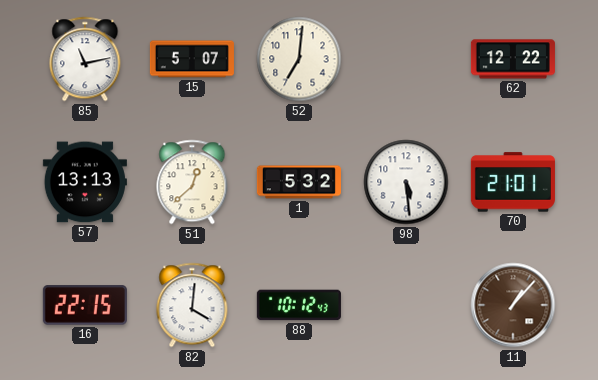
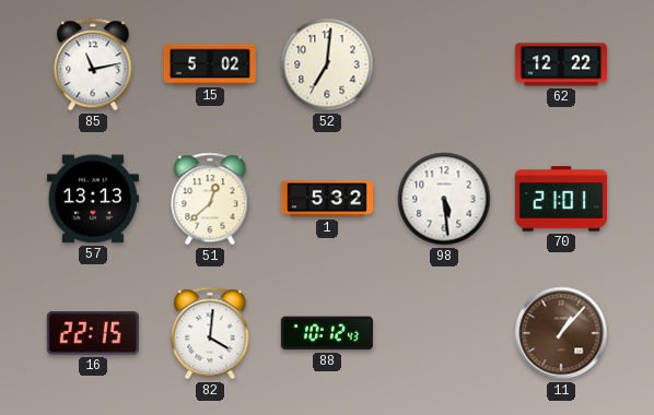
15: 5:07 -> 5:02 (210, 64)
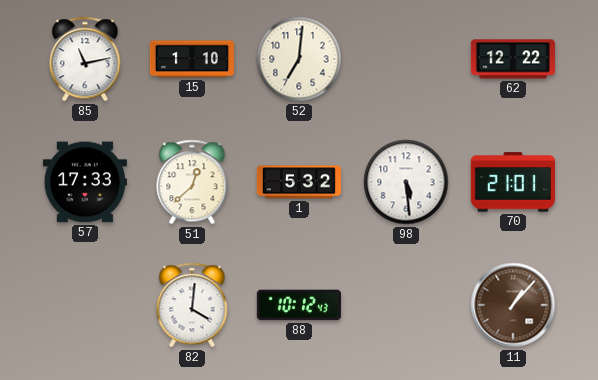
15: 5:02 -> 1:10 (192, 59)
57: 13:13 -> 17:33 (85, 182)
16: 22:15 -> none (93, 333)
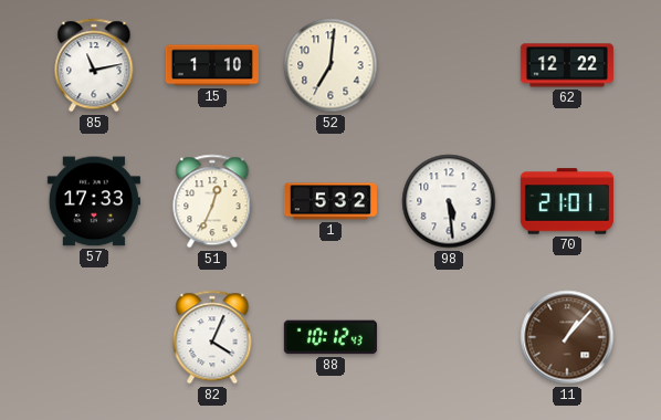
51: 12:38 -> 12:34 (212, 201)
82: 4:01 -> 4:04 (212, 337)
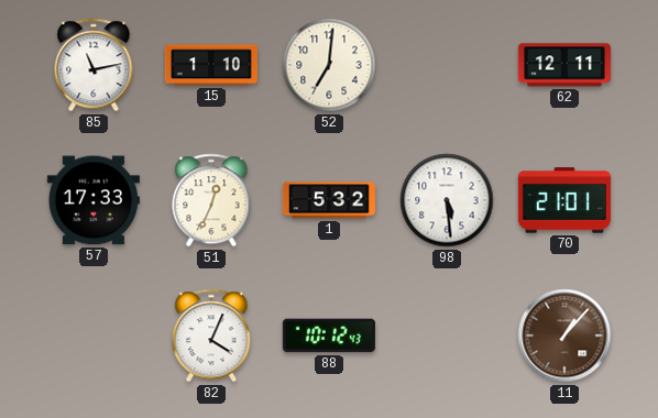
62: 12:22 -> 12:11 (564, 65)
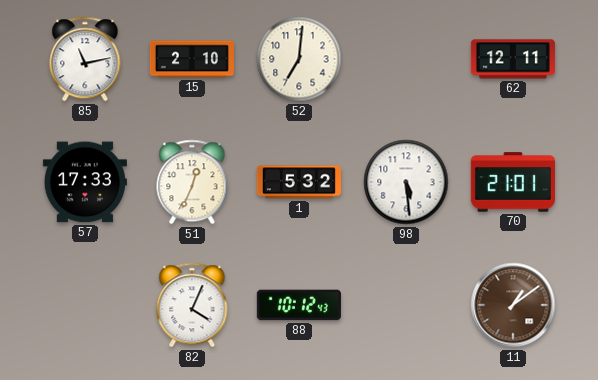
15: 1:10 -> 2:10 (192, 59)
11: 1:07 -> 1:09 (513, 305)
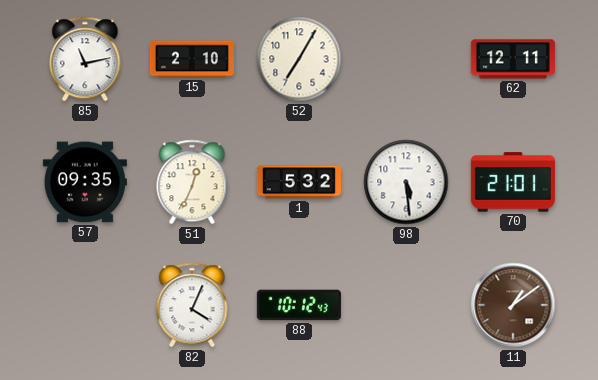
52: 7:01 -> 7:05 (299, 59)
57: 17:33 -> 09:35 (85, 182)
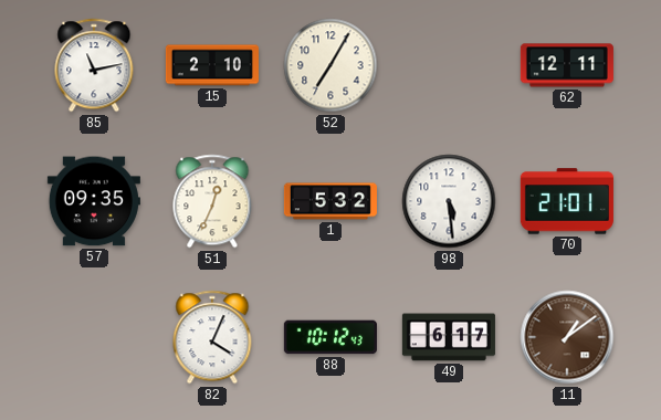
49: none -> 6:17 (449, 337)
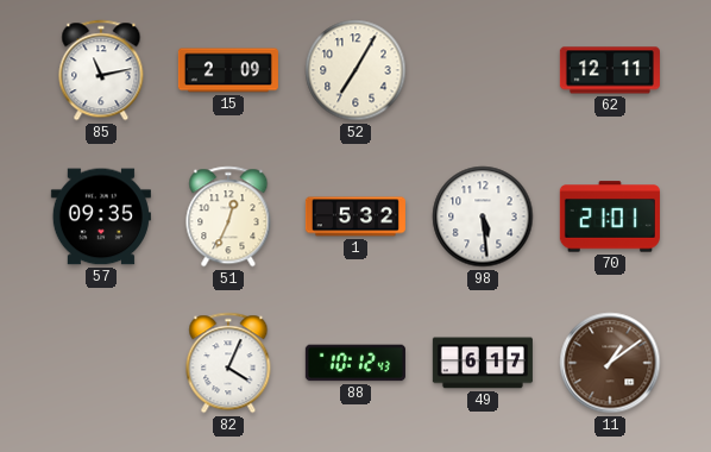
15: 2:10 -> 2:09 (228, 70)
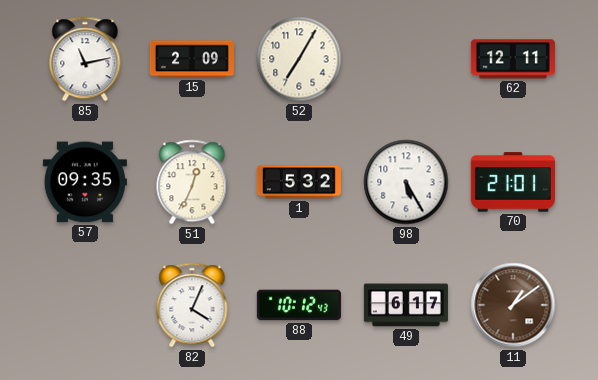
98: 5:29 -> 5:25 (406, 182)
